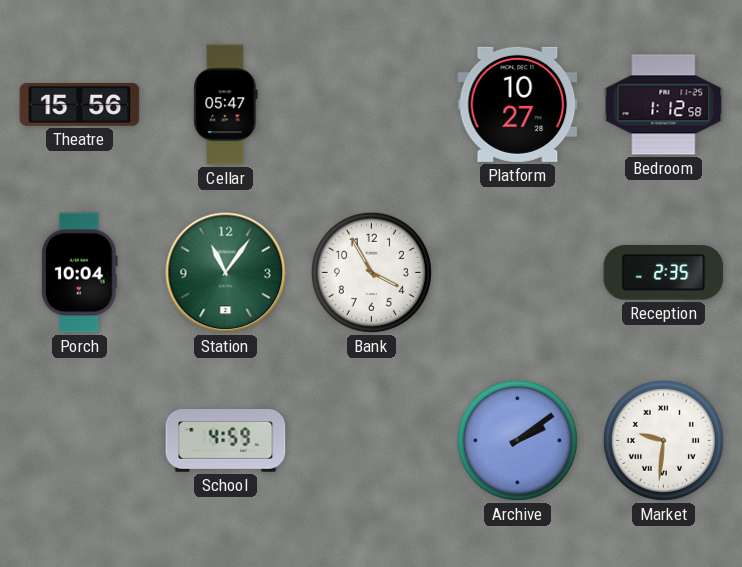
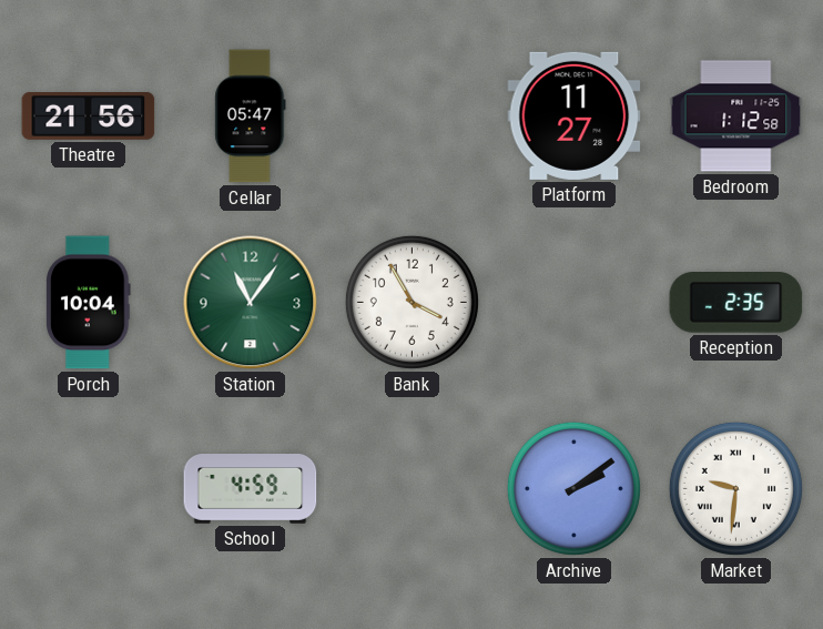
Theatre: 15:56 -> 21:56 (89, 116)
Platform: 10:27 -> 11:27 (575, 115)
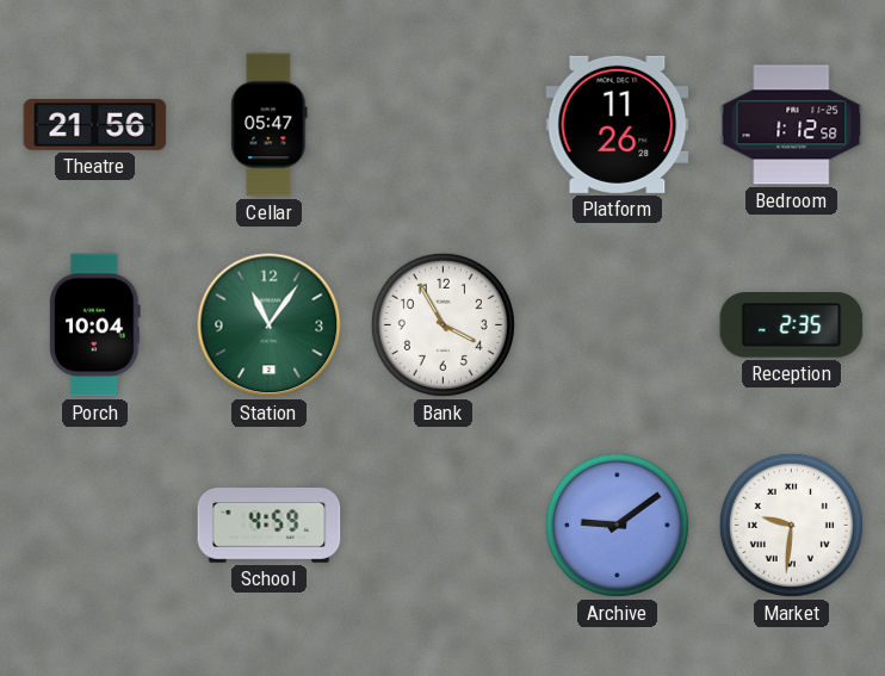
Platform: 11:27 -> 11:26 (618, 124)
Archive: 2:09 -> 9:09 (617, 525)
